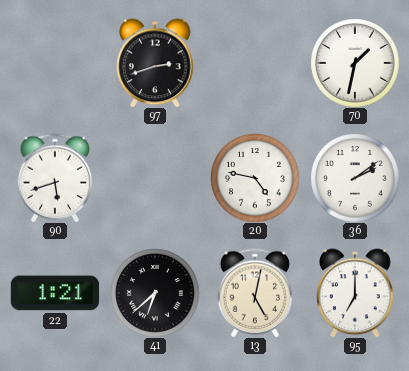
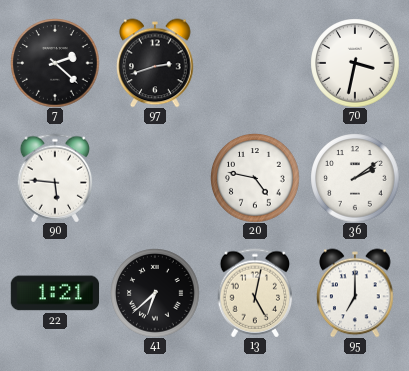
7: none -> 2:22 (55, 63)
70: 1:32 -> 3:32 (355, 63)
90: 5:42 -> 5:46 (55, 178)
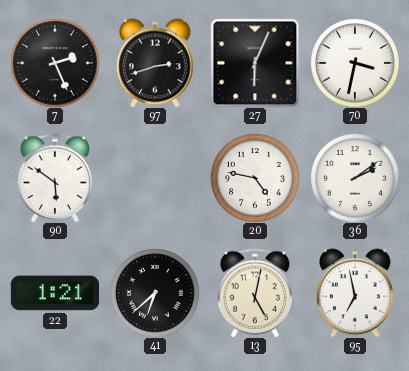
7: 2:22 -> 2:26 (55, 63)
27: none -> 6:04 (255, 63)
90: 5:46 -> 5:51 (55, 178)
95: 7:00 -> 6:58 (355, 293)
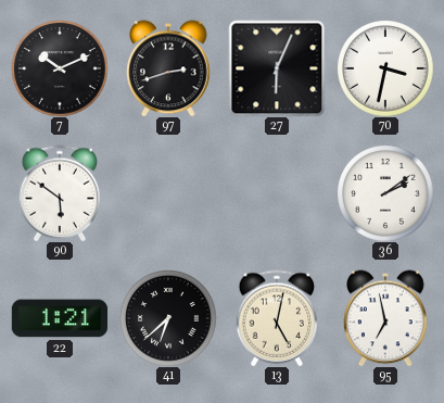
7: 2:26 -> 10:11 (60, 68)
20: 4:47 -> none (255, 178)
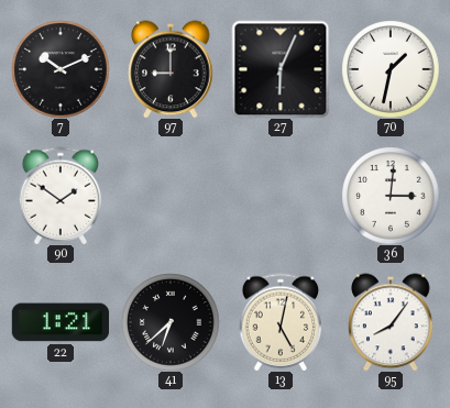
97: 2:42 -> 9:00 (171, 69)
70: 3:32 -> 1:32 (391, 69)
90: 5:51 -> 1:51 (61, 196)
36: 2:09 -> 3:01 (391, 196)
95: 6:58 -> 8:06 (391, 322)
